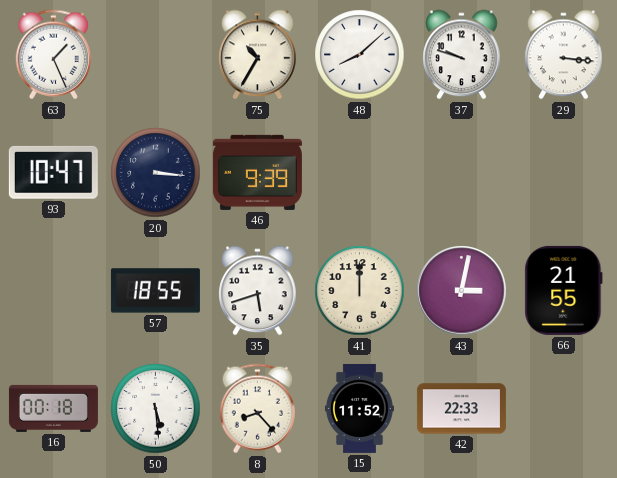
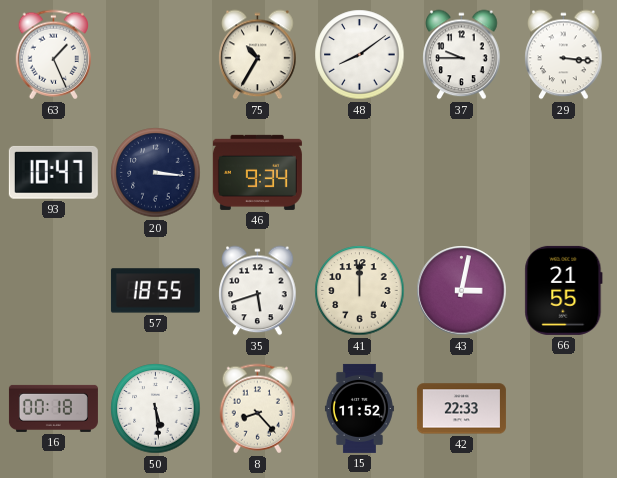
48: 8:08 -> 8:09 (360, 55)
37: 9:48 -> 9:45 (462, 55)
46: 9:39 -> 9:34 (257, 172)
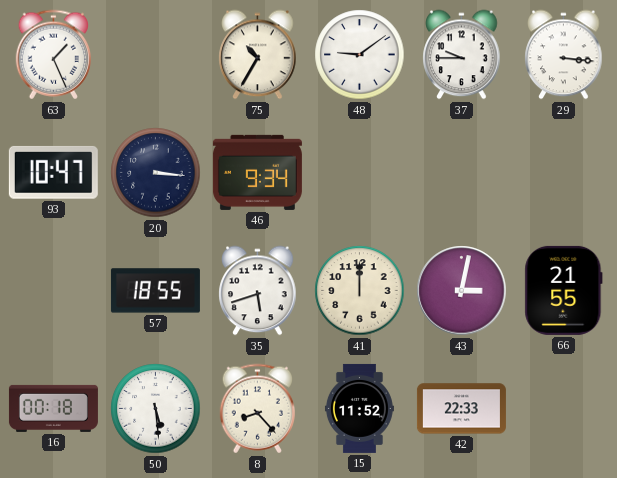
48: 8:09 -> 9:09 (360, 55)
